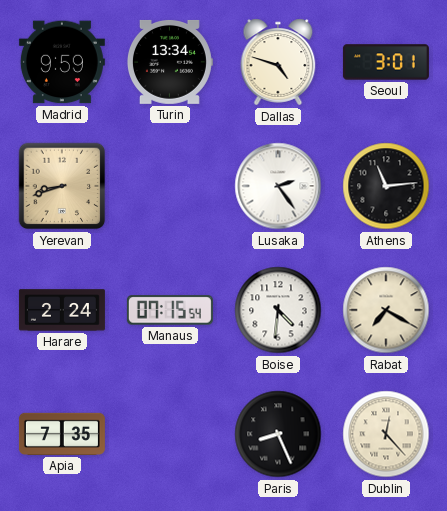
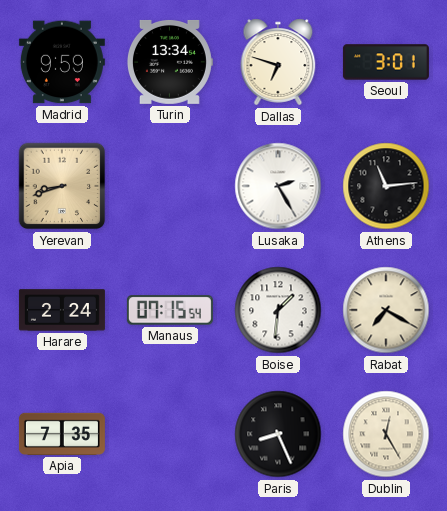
Dallas: 4:48 -> 6:48 (278, 62)
Lusaka: 2:24 -> 2:25 (278, 186)
Boise: 4:31 -> 1:31 (278, 310)
Dublin: 12:23 -> 12:25 (386, 434)
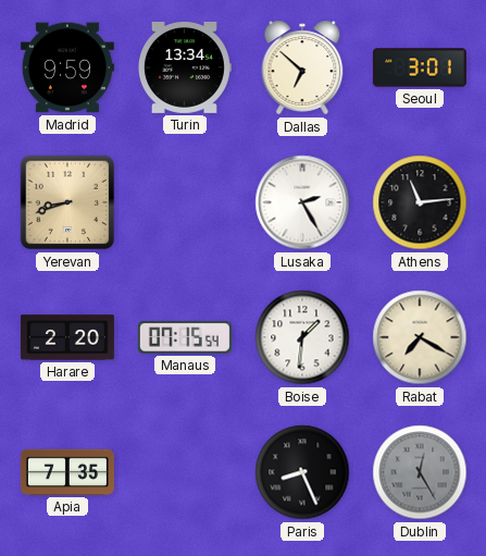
Dallas: 6:48 -> 6:52 (302, 67)
Harare: 2:24 -> 2:20 (67, 337)
Dublin dial: cream -> grey (420, 472)
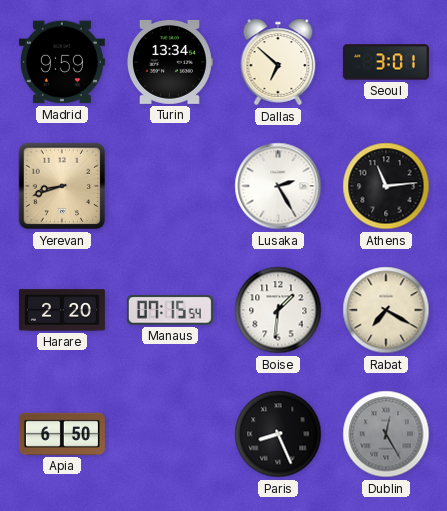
Apia: 7:35 -> 6:50 (62, 434)
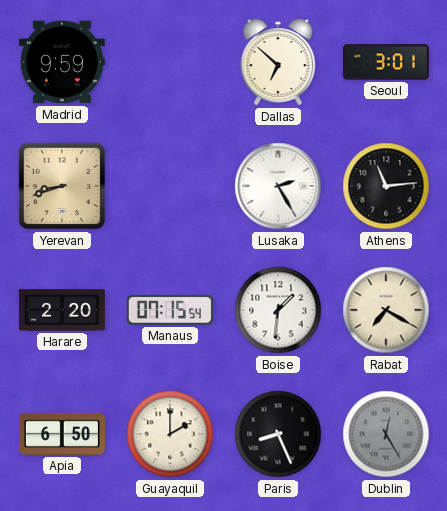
Turin: 13:34 -> none (169, 62)
Guayaquil: none -> 2:00 (170, 434)
